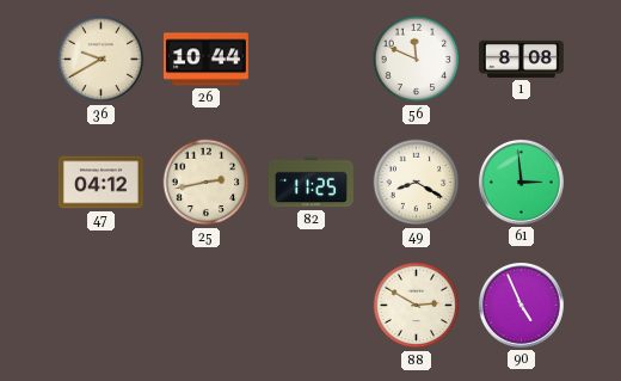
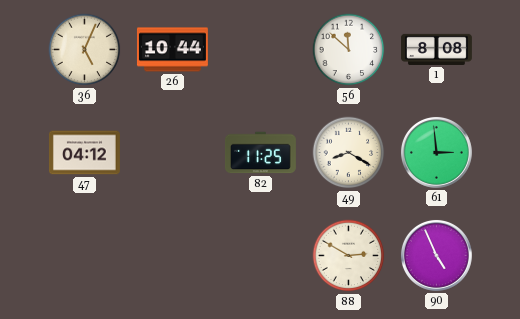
36: 9:40 -> 5:04 (85, 50)
56: 11:49 -> 11:52 (349, 50)
25: 2:43 -> none (207, 183)
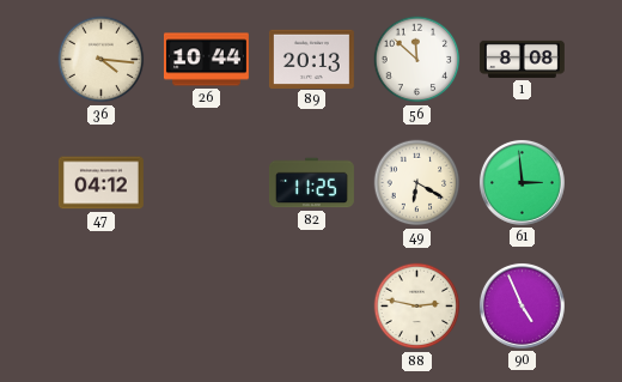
36: 5:04 -> 4:16 (102, 60)
89: none -> 20:13 (311, 59)
49: 8:20 -> 6:20 (417, 183)
88: 2:50 -> 2:47 (417, 307)
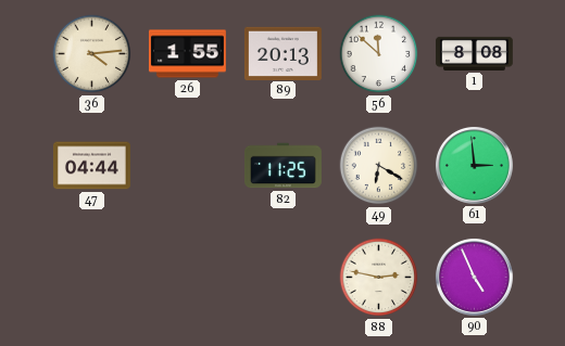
36: 4:16 -> 4:14 (92, 54)
26: 10:44 -> 1:55 (187, 54)
47: 04:12 -> 04:44 (91, 166)
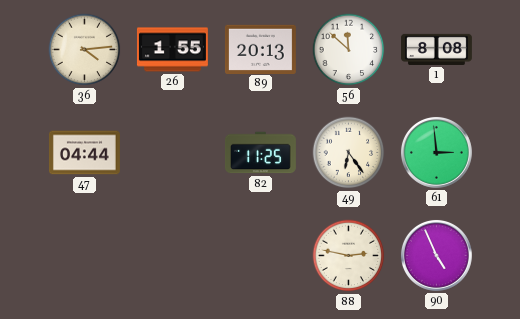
49: 6:20 -> 6:24 (349, 153)
